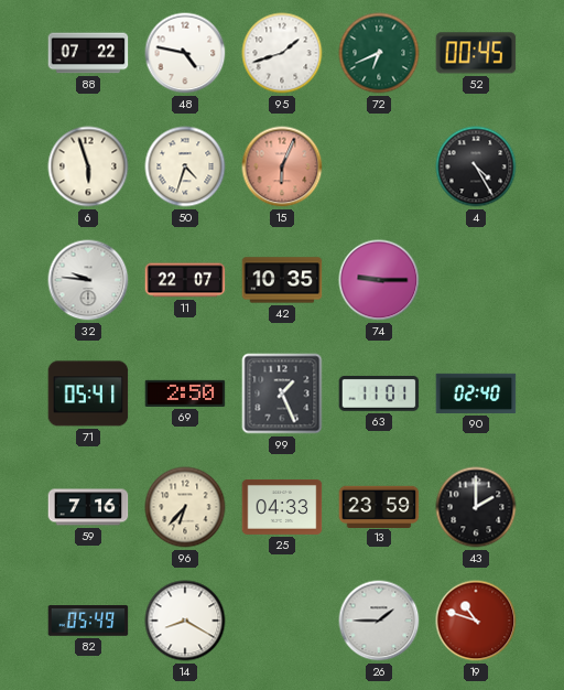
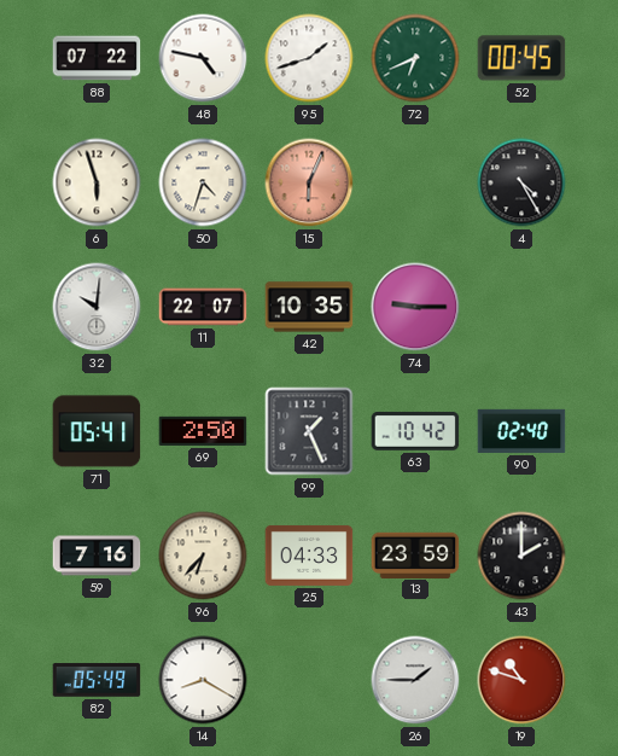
32: 9:46 -> 10:01 (97, 307)
63: 11:01 -> 10:42 (415, 431)
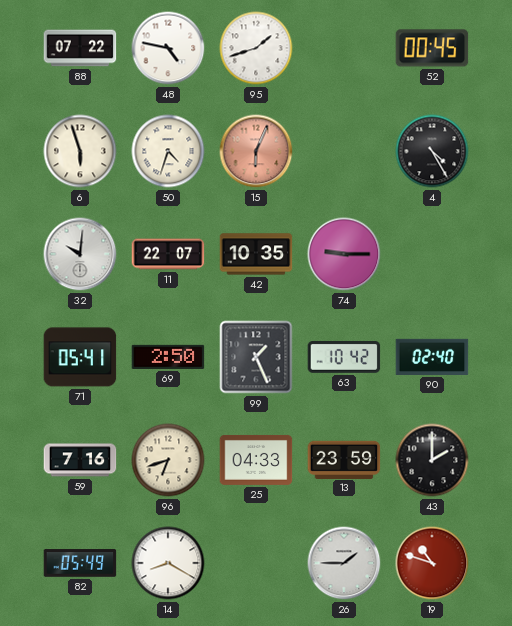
72: 6:41 -> none (415, 58)
96: 6:37 -> 6:42 (168, 460)
